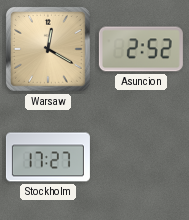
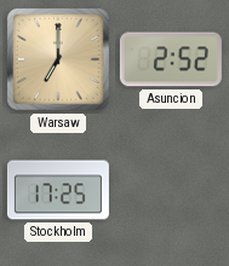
Warsaw: 12:20 -> 7:00 (58, 59)
Stockholm: 17:27 -> 17:25 (58, 190)
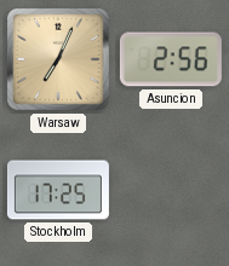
Warsaw: 7:00 -> 7:04 (58, 59)
Asuncion: 2:52 -> 2:56 (171, 59)
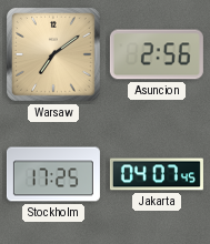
Warsaw: 7:04 -> 7:09 (53, 54)
Jakarta: none -> 04:07 (157, 174)
